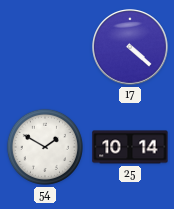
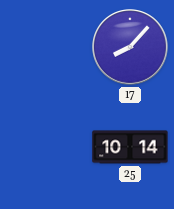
17: 4:22 -> 8:07 (131, 48)
54: 1:50 -> none (45, 147)
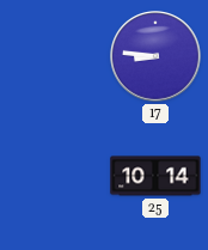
17: 8:07 -> 8:46 (157, 57)
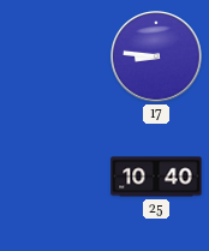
25: 10:14 -> 10:40 (156, 177)
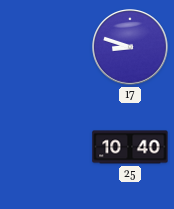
17: 8:46 -> 8:48 (131, 48)
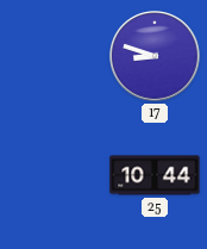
25: 10:40 -> 10:44 (155, 175)
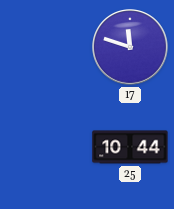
17: 8:48 -> 11:48 (131, 48)
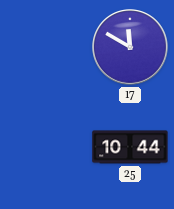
17: 11:48 -> 11:50 (131, 48)
